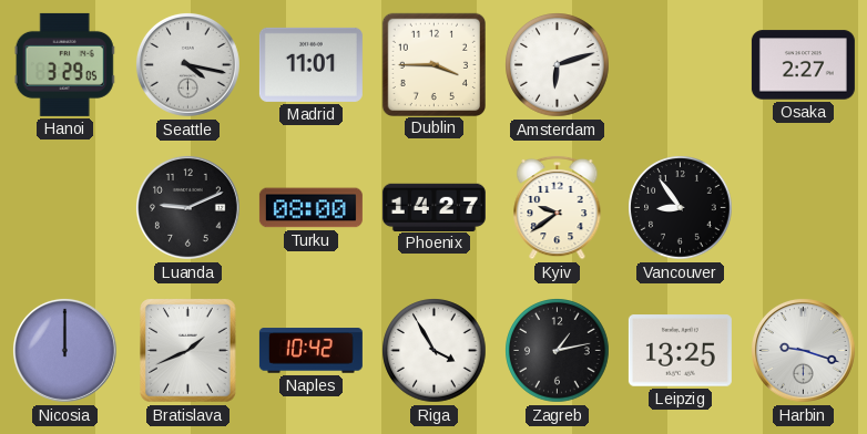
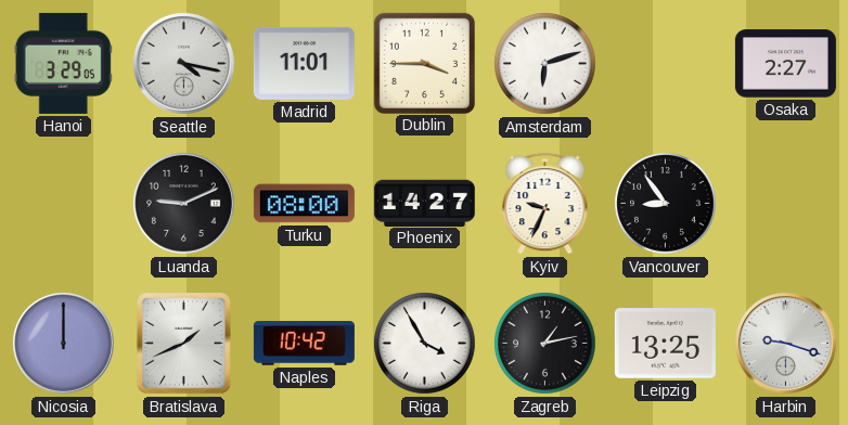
Kyiv: 9:39 -> 9:34 (545, 203)
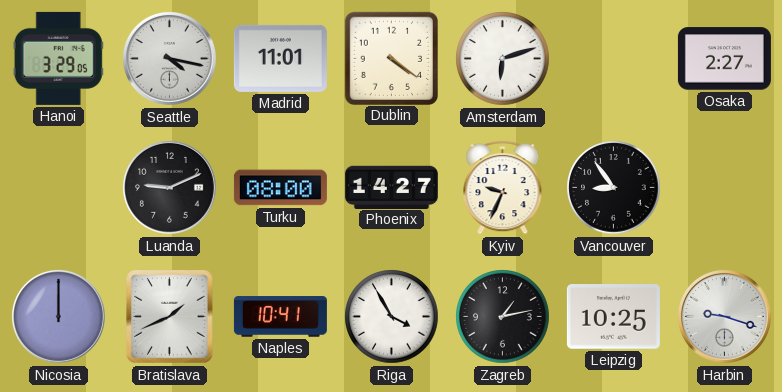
Dublin: 3:45 -> 4:21 (391, 58)
Naples: 10:42 -> 10:41 (280, 317)
Leipzig: 13:25 -> 10:25 (613, 317)
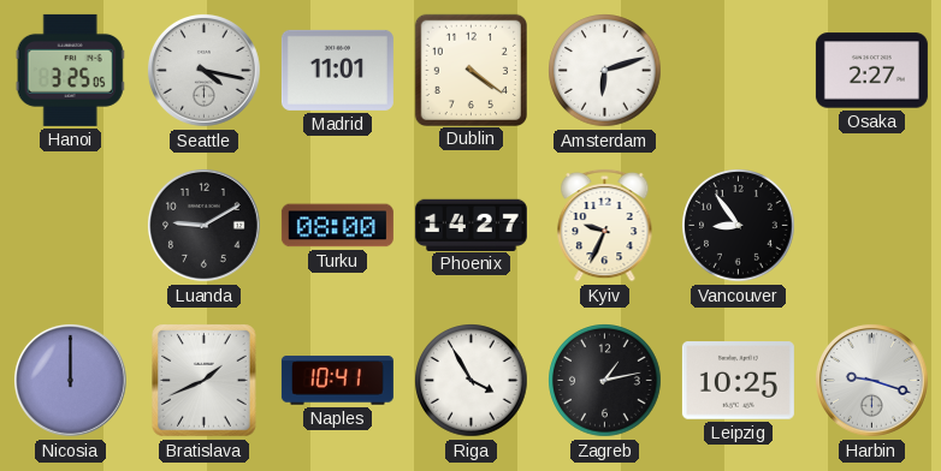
Hanoi: 3:29 -> 3:25 (70, 70)
Luanda: 9:11 -> 9:10 (203, 225)
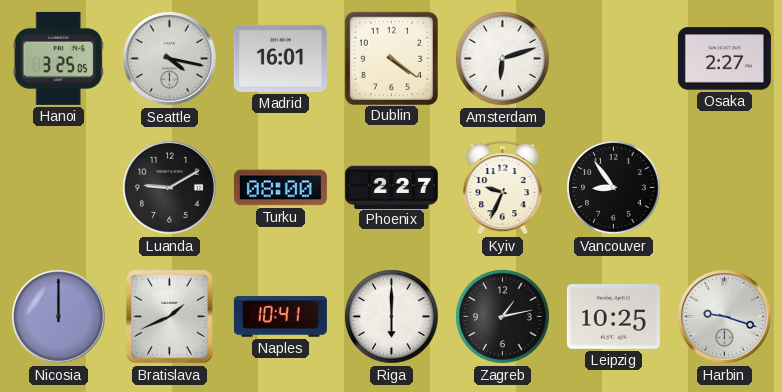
Madrid: 11:01 -> 16:01 (280, 58)
Phoenix: 14:27 -> 2:27 (391, 187)
Riga: 3:55 -> 6:00 (392, 317)
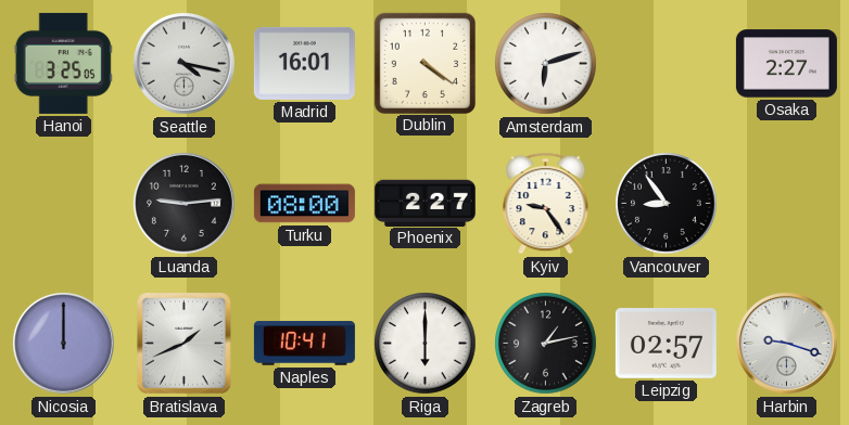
Luanda: 9:10 -> 9:14 (183, 203)
Kyiv: 9:34 -> 9:24 (546, 203)
Leipzig: 10:25 -> 02:57 (666, 344)
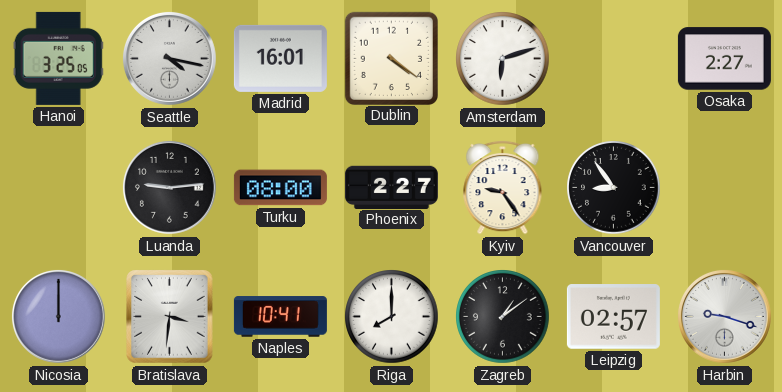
Bratislava: 1:41 -> 3:31 (170, 317)
Riga: 6:00 -> 8:00 (392, 317)
Zagreb: 1:13 -> 1:09 (503, 317)
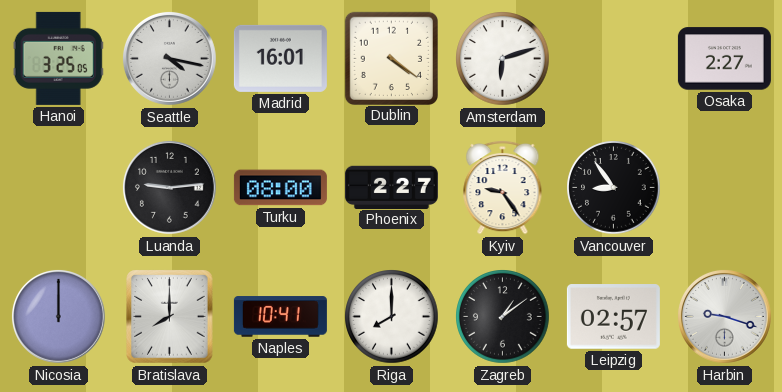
Bratislava: 3:31 -> 8:00 (170, 317)
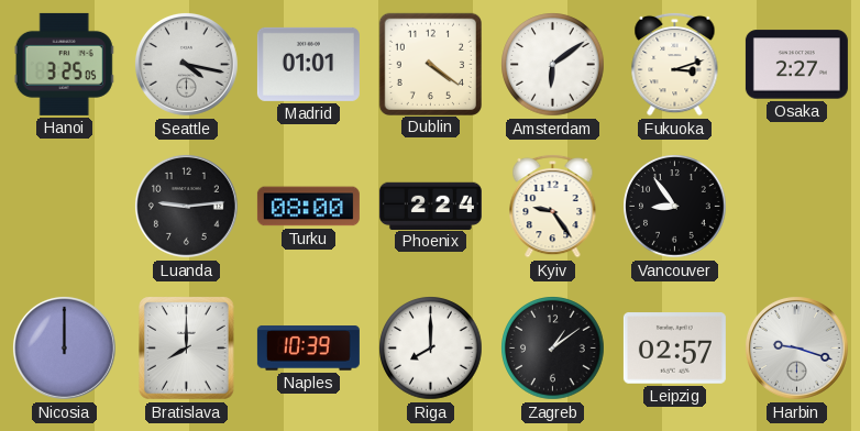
Madrid: 16:01 -> 01:01 (308, 64)
Amsterdam: 6:12 -> 6:09 (553, 65)
Fukuoka: none -> 3:12 (675, 64)
Phoenix: 2:27 -> 2:24 (430, 206)
Naples: 10:41 -> 10:39 (308, 349)
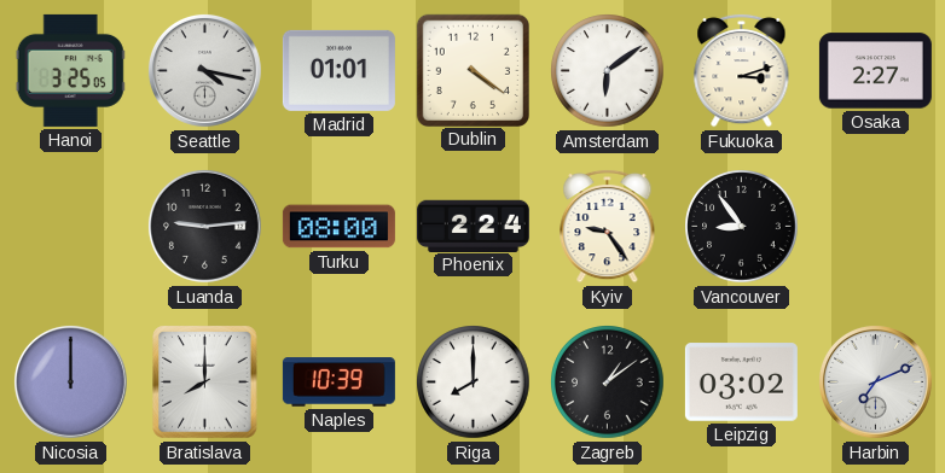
Leipzig: 02:57 -> 03:02 (741, 383)
Harbin: 9:18 -> 7:11 (875, 381)
